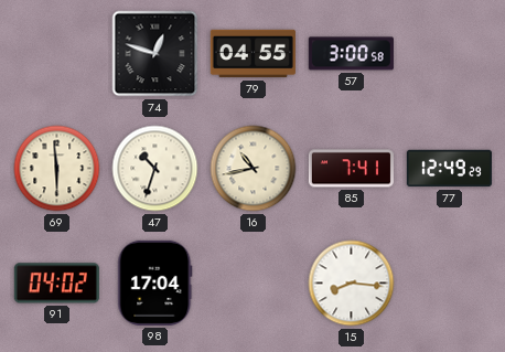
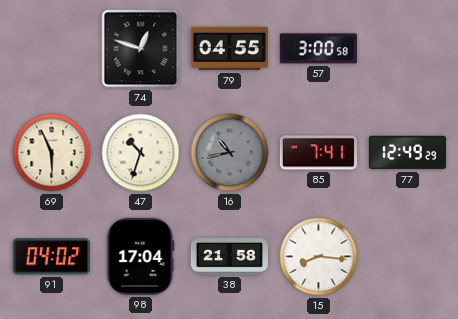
69: 5:59 -> 5:56 (52, 153)
16 dial: cream -> grey (230, 153)
38: none -> 21:58 (229, 257)
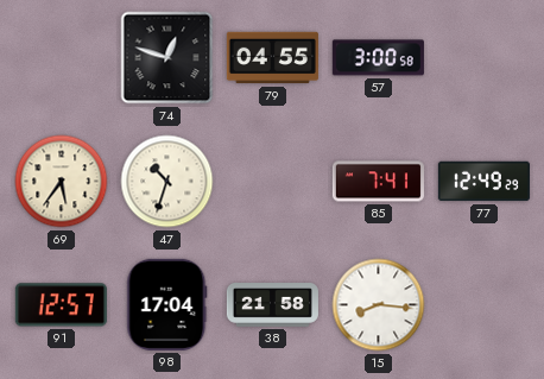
69: 5:56 -> 5:36 (62, 182)
16: 10:43 -> none (230, 153)
91: 04:02 -> 12:57 (61, 305)
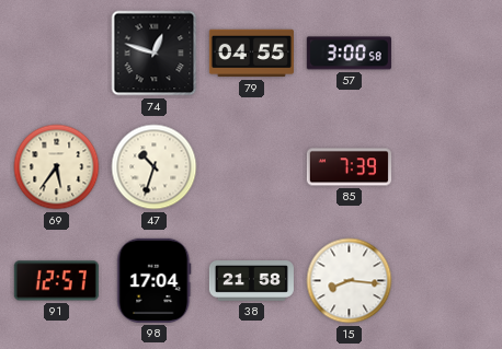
85: 7:41 -> 7:39 (349, 167)
77: 12:49 -> none (483, 182)
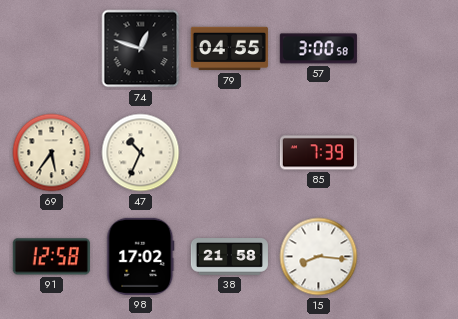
47: 10:33 -> 10:34 (141, 153)
91: 12:57 -> 12:58 (51, 257)
98: 17:04 -> 17:02 (141, 256)
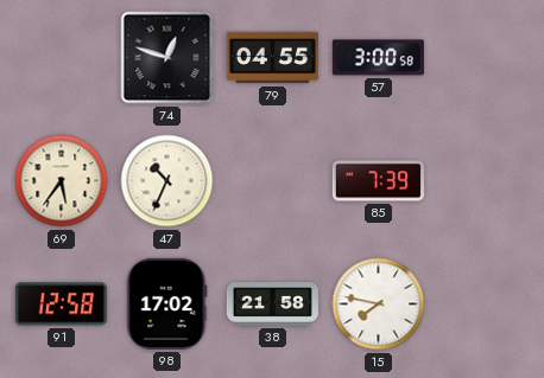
15: 8:16 -> 7:47 (379, 305)
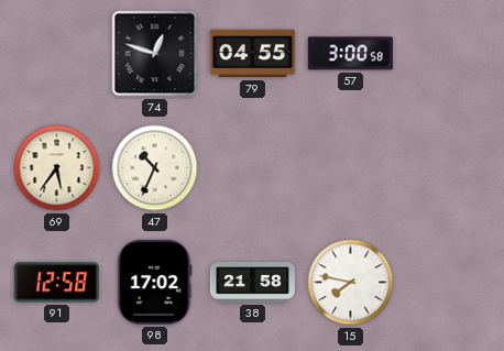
85: 7:39 -> none (378, 181)
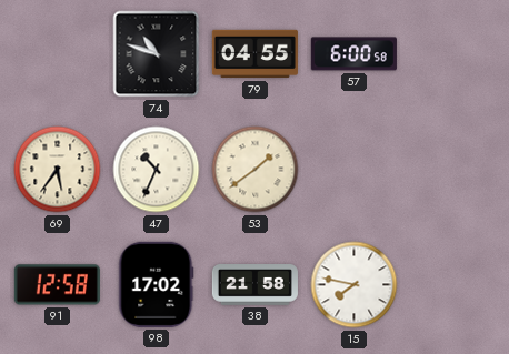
74: 12:48 -> 10:48 (157, 54)
57: 3:00 -> 6:00 (353, 54)
53: none -> 1:39 (256, 170)
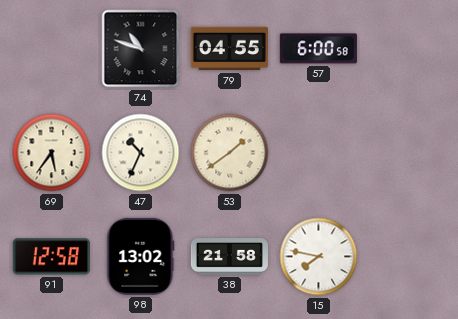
98: 17:02 -> 13:02 (141, 256)
